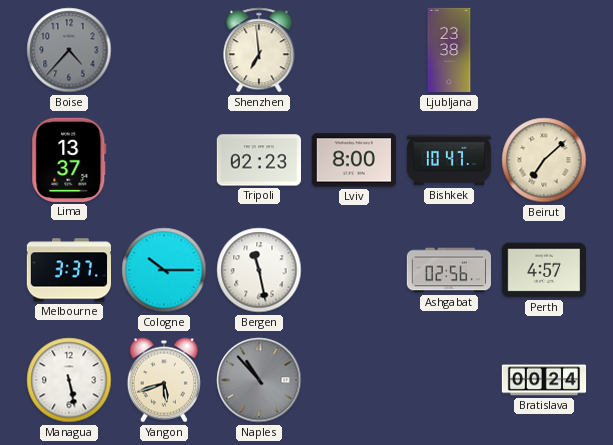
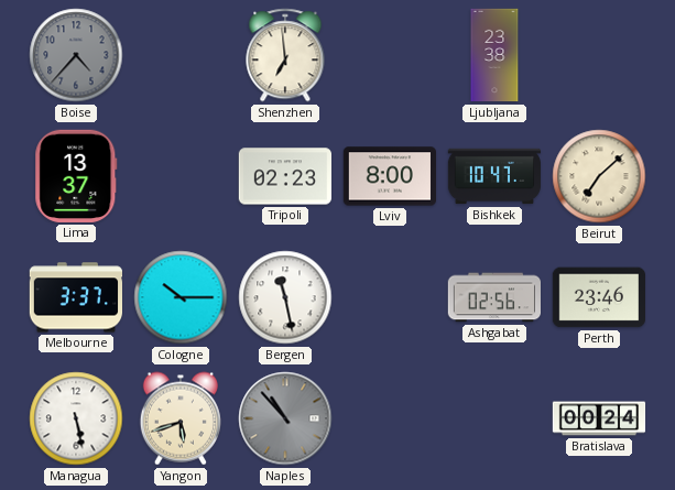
Perth: 4:57 -> 23:46 (598, 297)
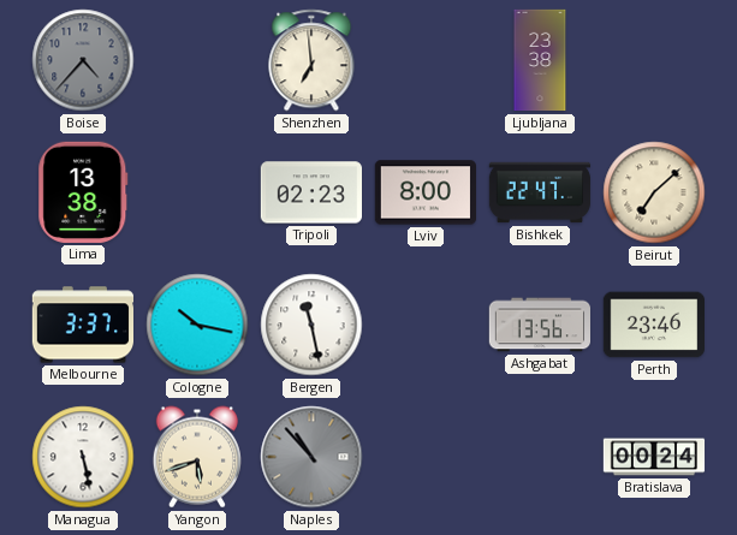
Lima: 13:37 -> 13:38 (83, 192)
Bishkek: 10:47 -> 22:47 (540, 192)
Cologne: 10:15 -> 10:17 (197, 325)
Ashgabat: 02:56 -> 13:56 (540, 325)
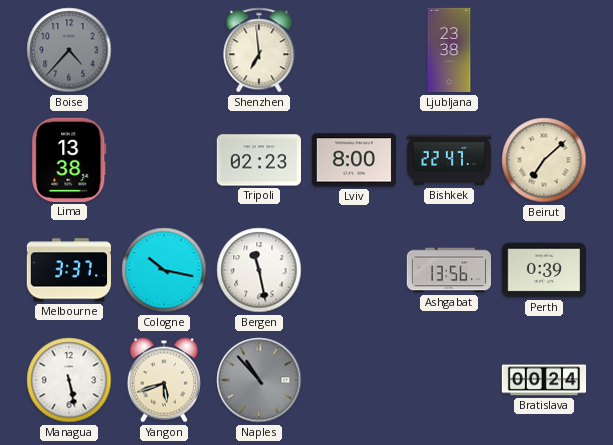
Perth: 23:46 -> 0:39 (543, 270)
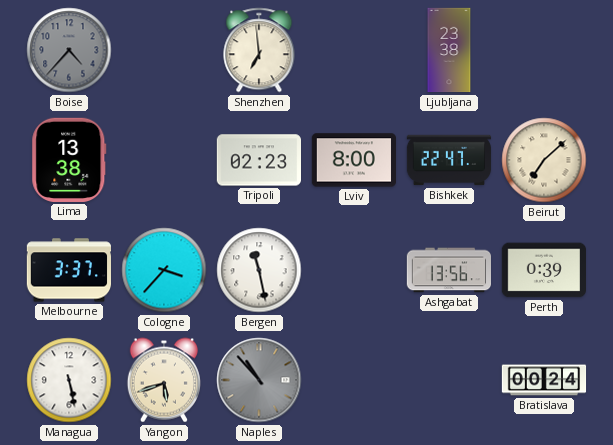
Cologne: 10:17 -> 3:37 (164, 270)
